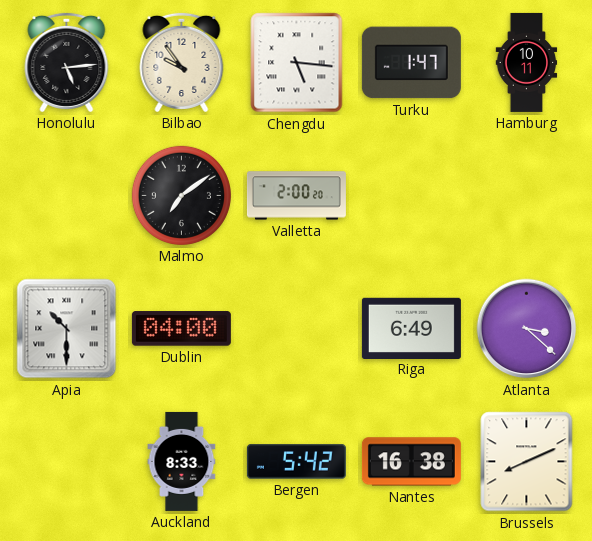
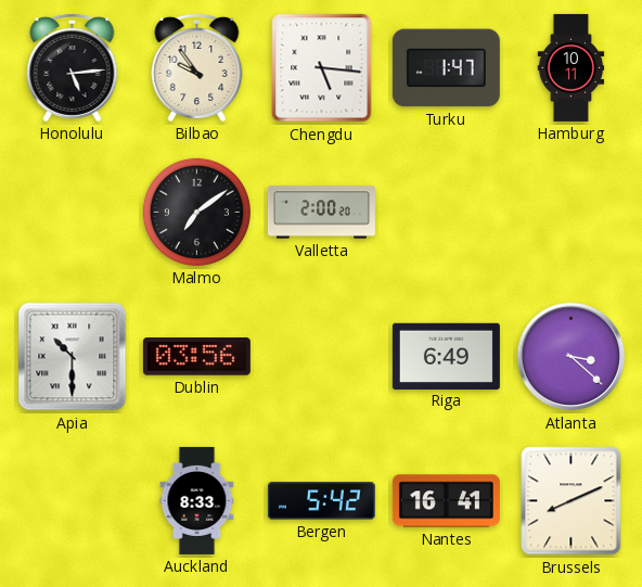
Dublin: 04:00 -> 03:56 (196, 357)
Nantes: 16:38 -> 16:41 (446, 501)
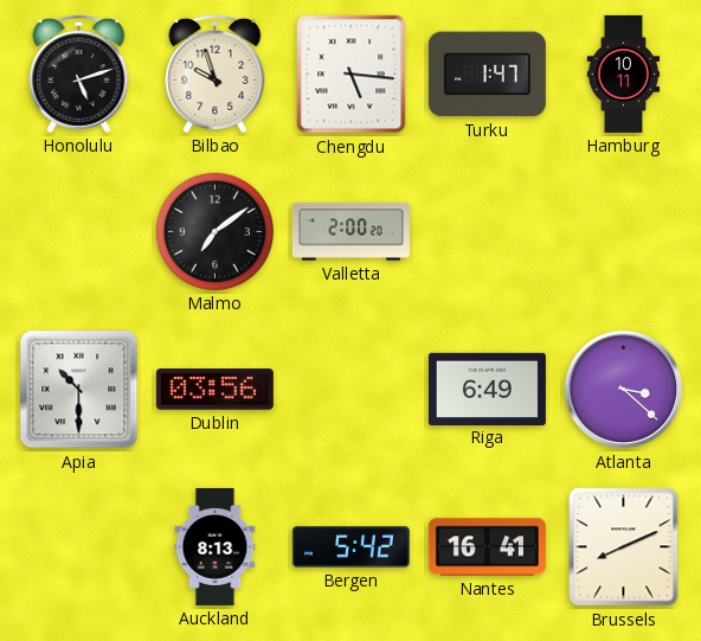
Honolulu: 5:14 -> 5:12 (79, 73)
Bilbao: 9:54 -> 9:57 (216, 73)
Auckland: 8:33 -> 8:13 (216, 546)
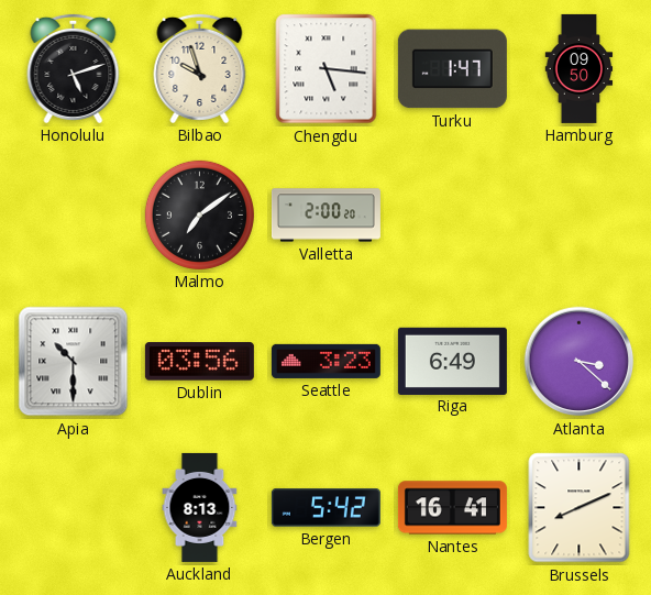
Hamburg: 10:11 -> 09:50 (580, 68)
Seattle: none -> 3:23 (325, 361)
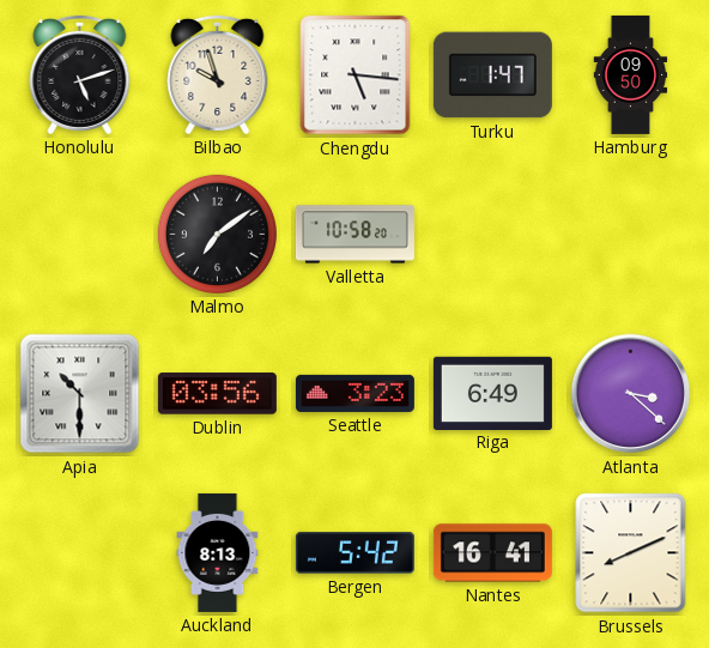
Valletta: 2:00 -> 10:58 (354, 235)
